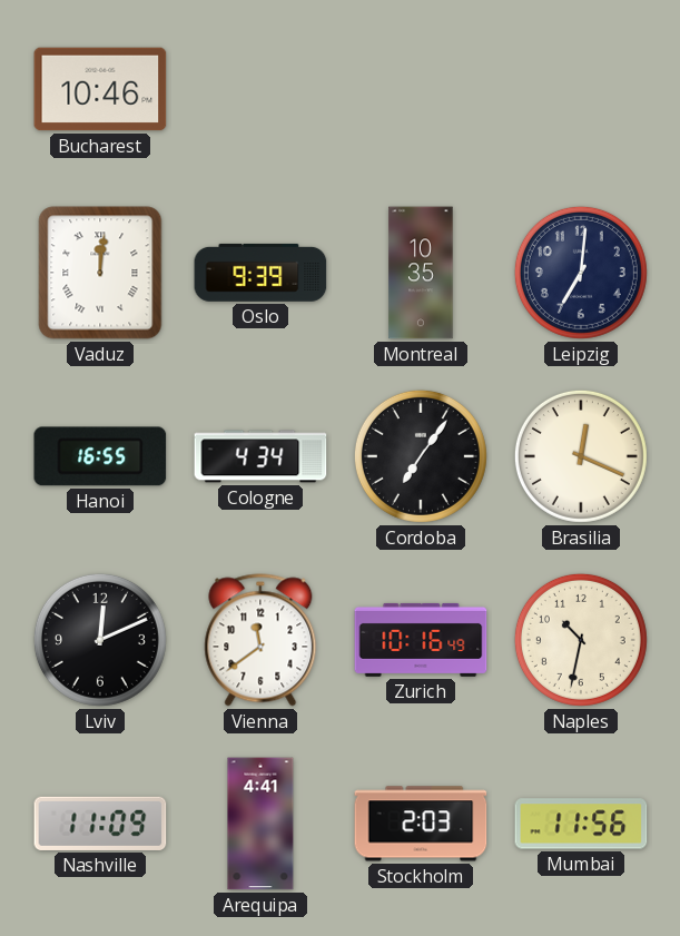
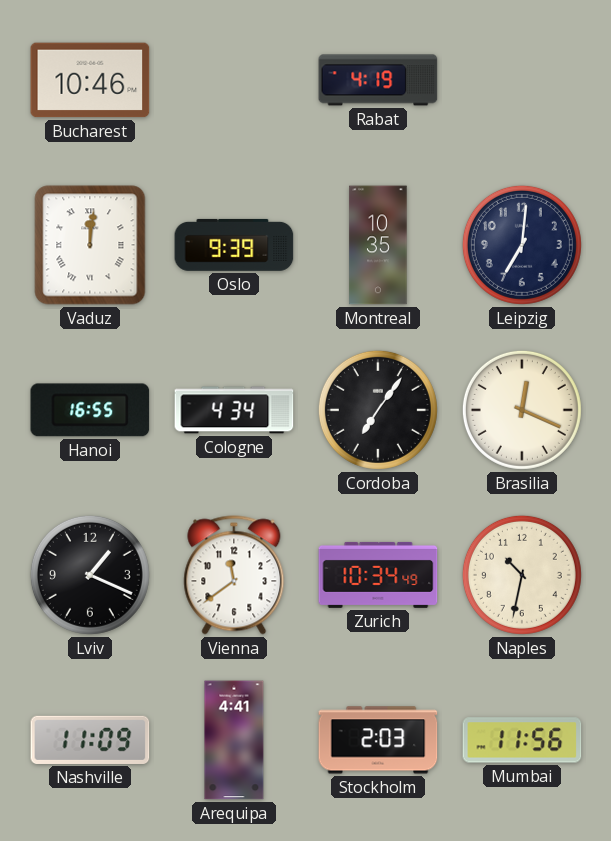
Rabat: none -> 4:19 (378, 80)
Lviv: 12:11 -> 1:19 (90, 575)
Zurich: 10:16 -> 10:34 (378, 575)
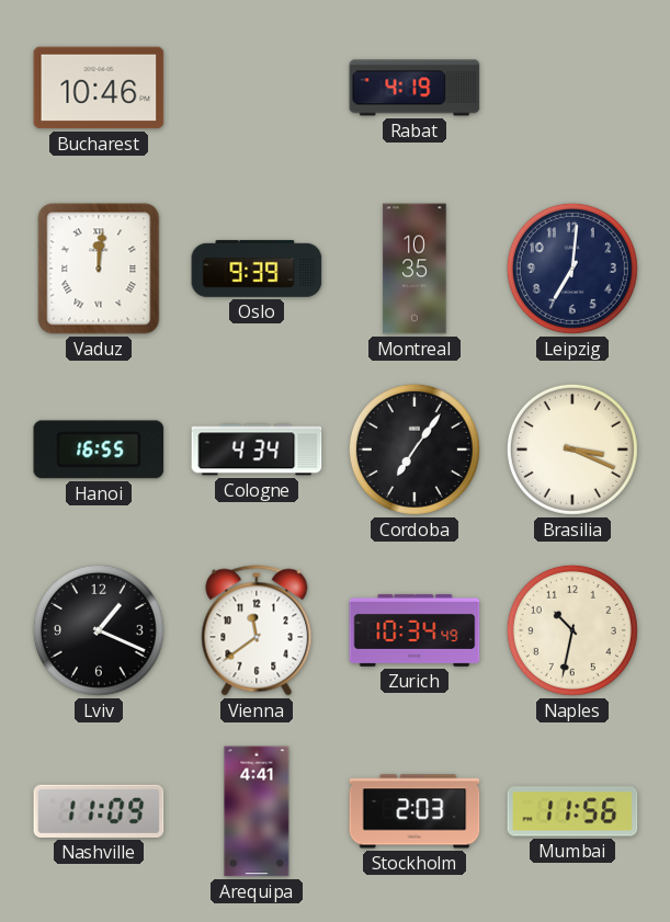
Brasilia: 12:19 -> 3:19 (572, 449)
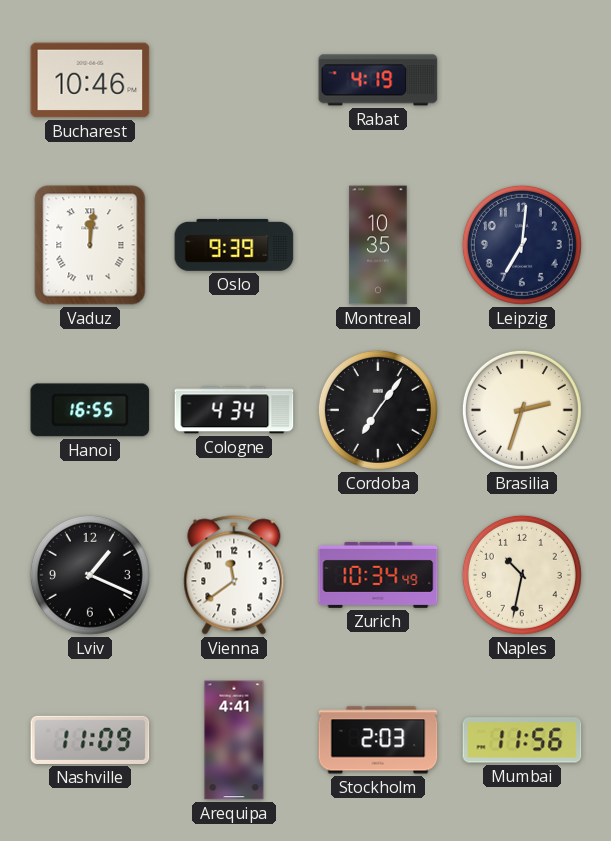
Brasilia: 3:19 -> 2:33 (522, 410)
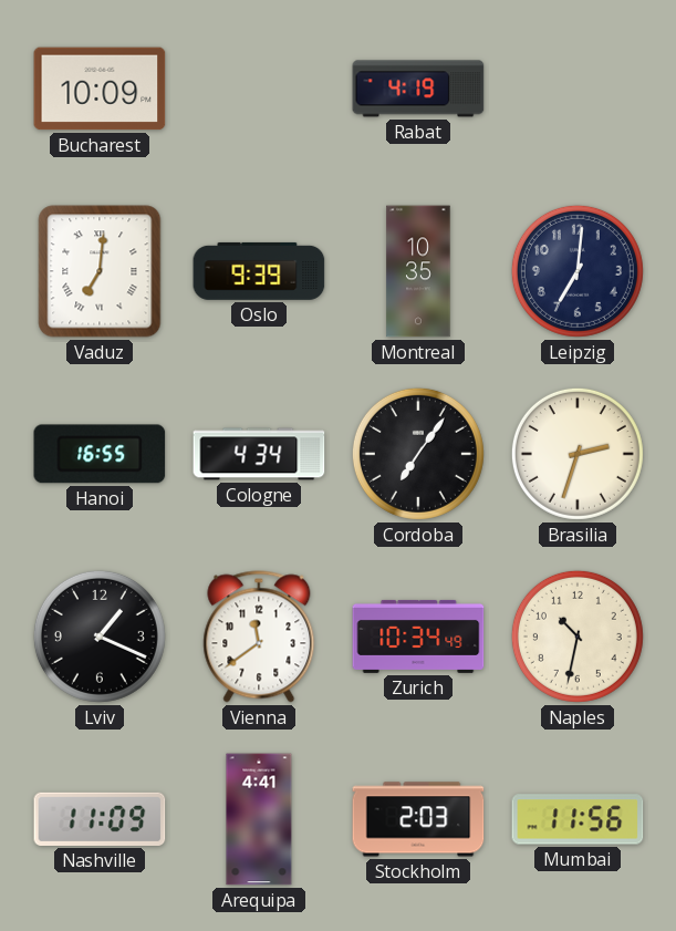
Bucharest: 10:46 -> 10:09 (100, 89)
Vaduz: 12:01 -> 7:01 (100, 271)
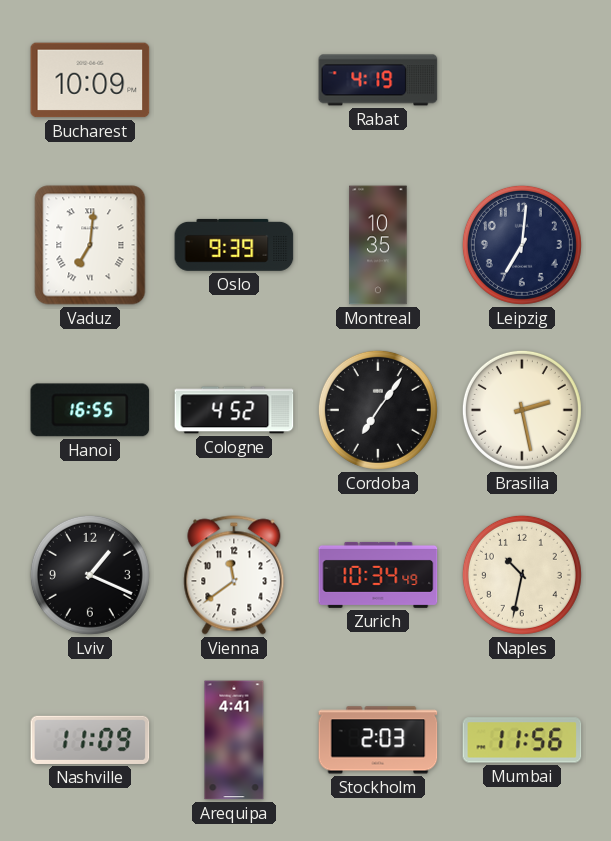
Cologne: 4:34 -> 4:52 (234, 410)
Brasilia: 2:33 -> 2:28 (522, 410)
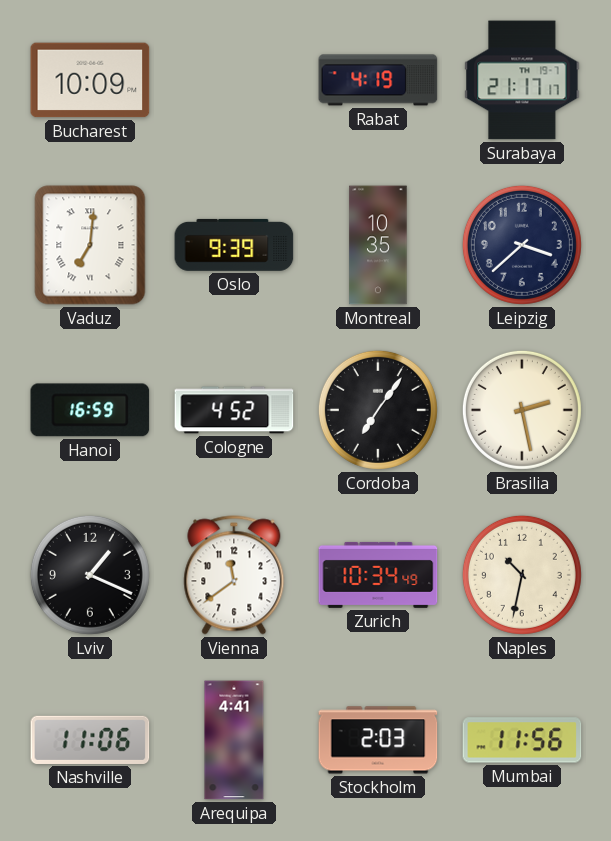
Surabaya: none -> 21:17 (522, 80)
Leipzig: 7:01 -> 3:38 (522, 245)
Hanoi: 16:55 -> 16:59 (90, 410)
Nashville: 11:09 -> 11:06 (90, 740)
